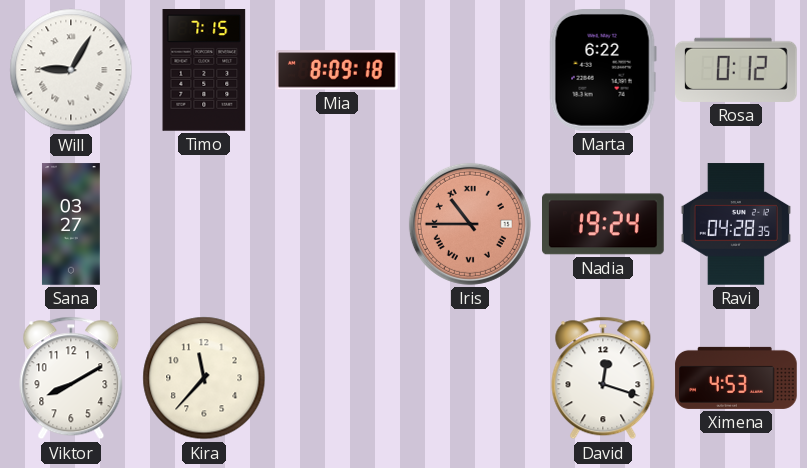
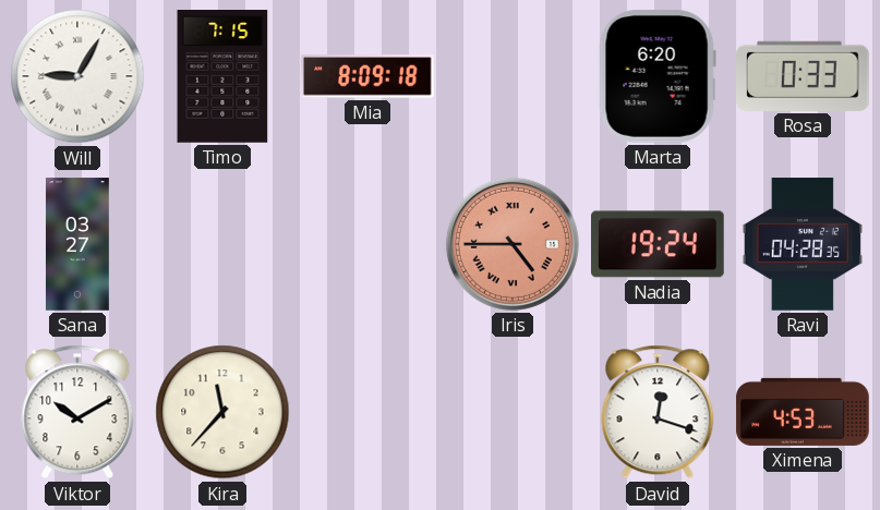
Marta: 6:22 -> 6:20 (658, 77)
Rosa: 0:12 -> 0:33 (804, 76)
Iris: 10:45 -> 4:45 (513, 244)
Viktor: 8:10 -> 10:10 (77, 412)
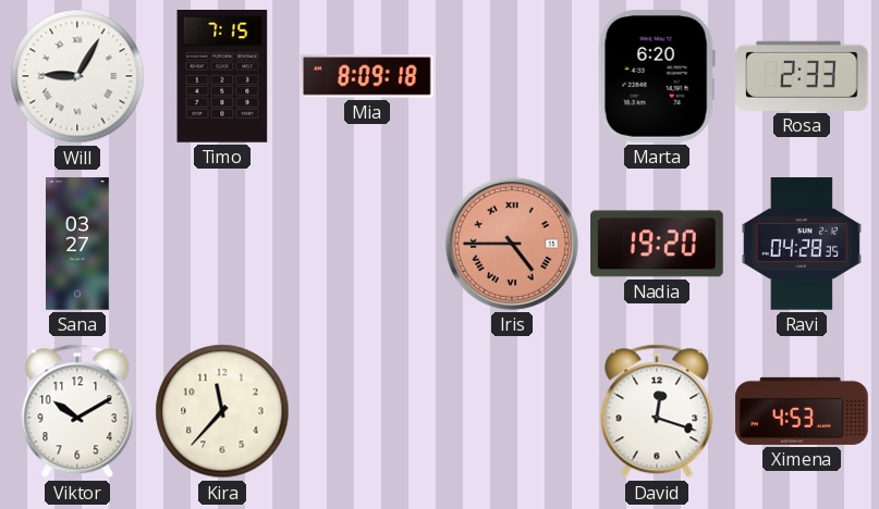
Rosa: 0:33 -> 2:33 (803, 76)
Nadia: 19:24 -> 19:20 (658, 244)
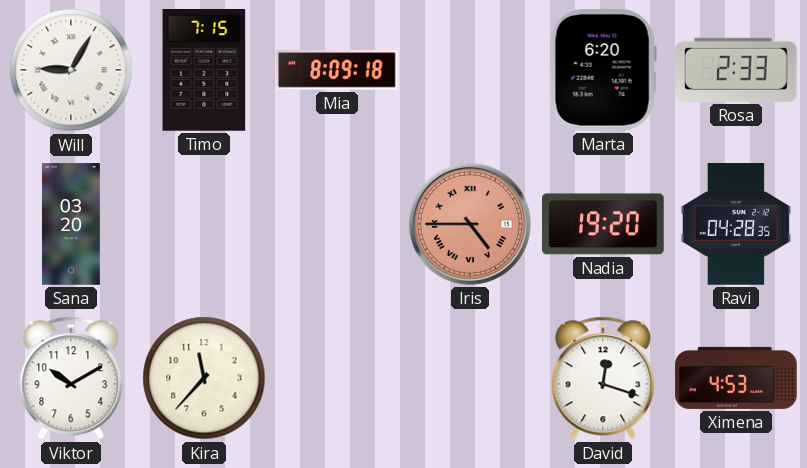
Sana: 03:27 -> 03:20 (71, 224)
